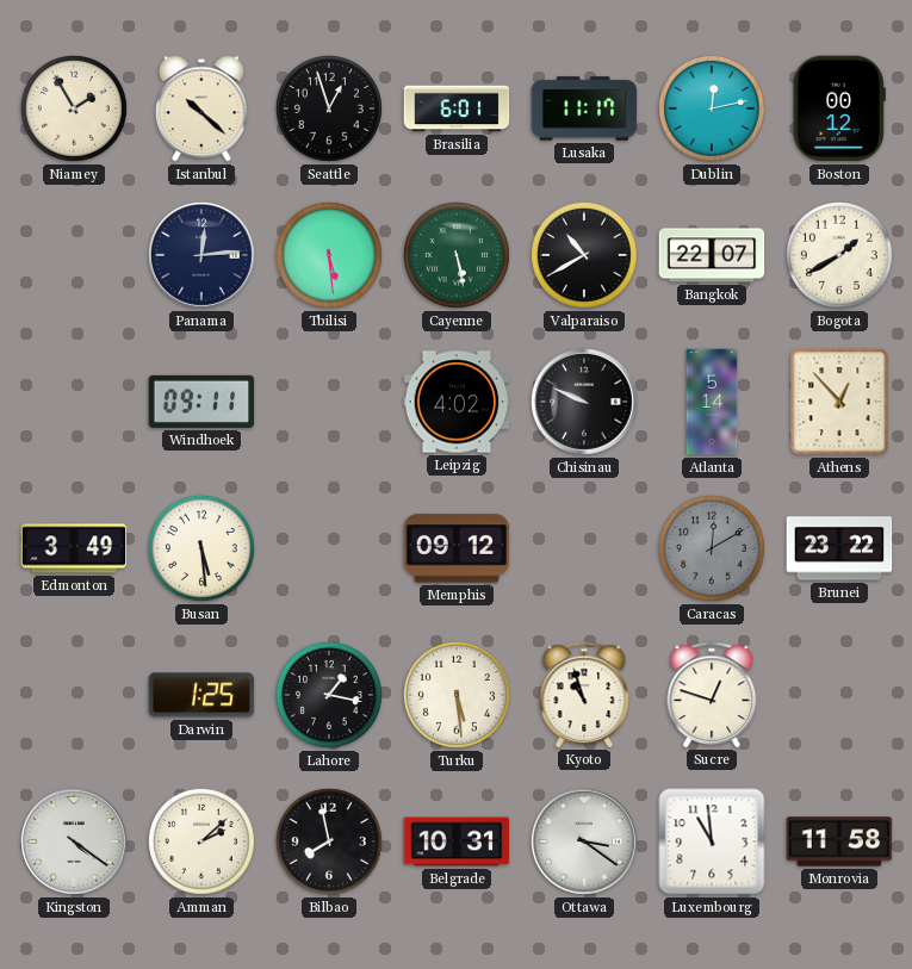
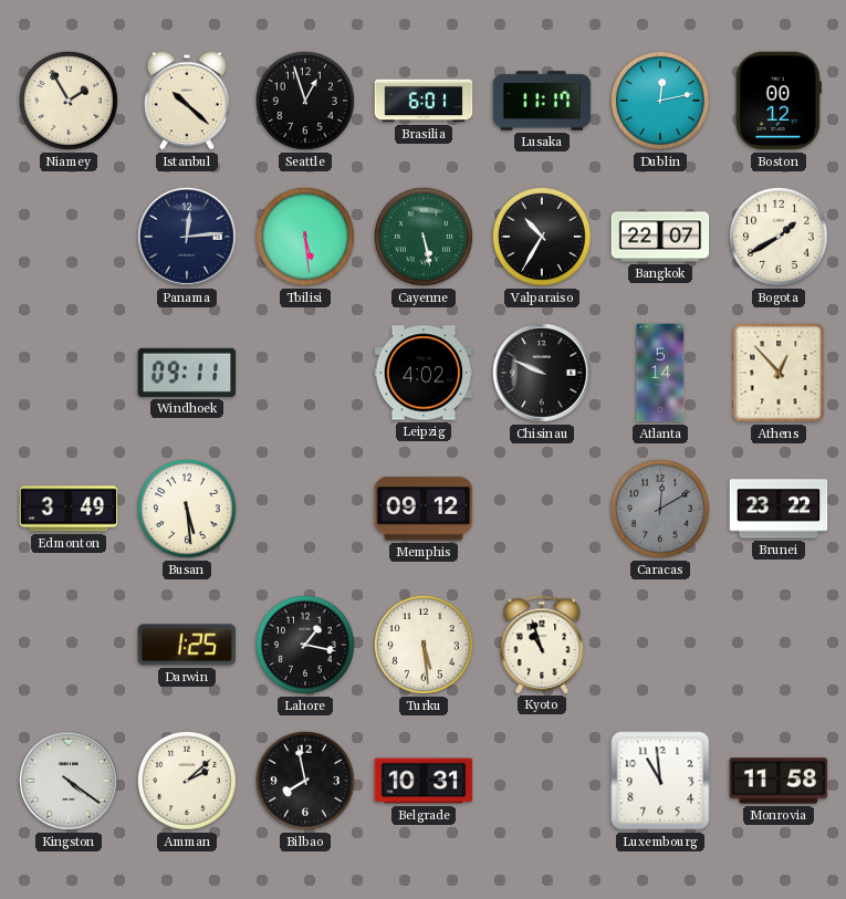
Valparaiso: 10:40 -> 10:35 (542, 237)
Sucre: 12:48 -> none (712, 695)
Ottawa: 3:21 -> none (584, 841)
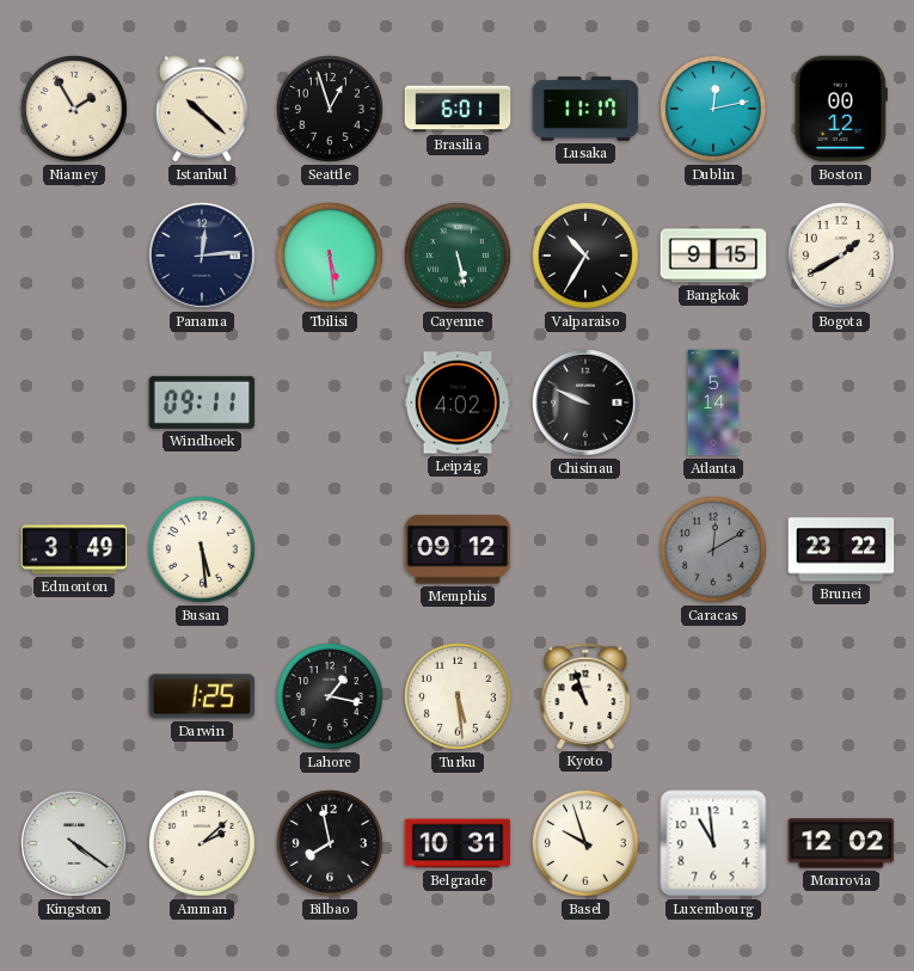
Bangkok: 22:07 -> 9:15 (713, 256)
Athens: 12:53 -> none (779, 373)
Basel: none -> 9:57 (585, 843)
Monrovia: 11:58 -> 12:02 (841, 843)
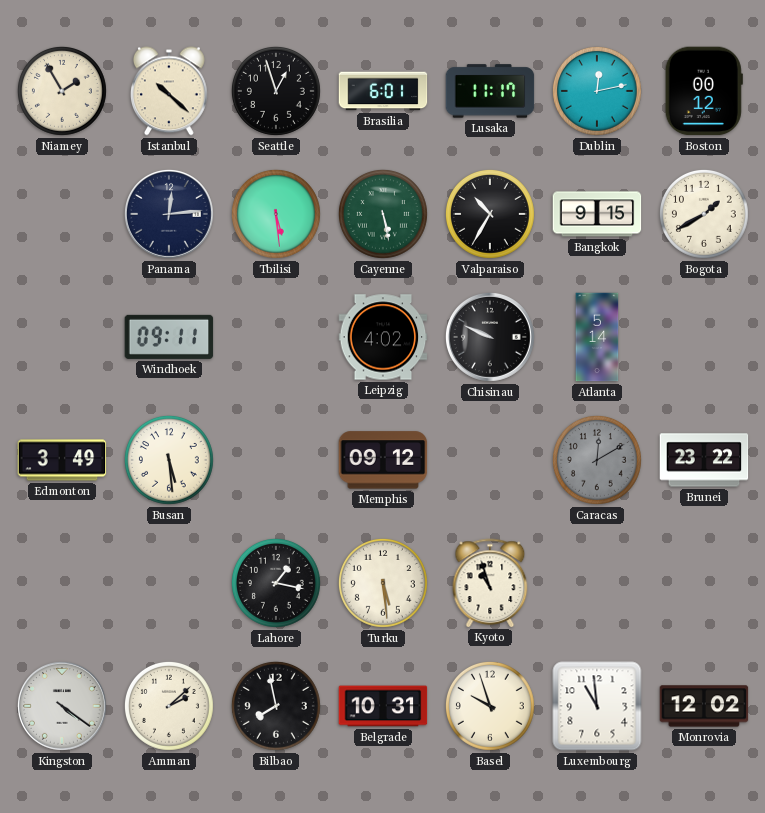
Darwin: 1:25 -> none (202, 696)
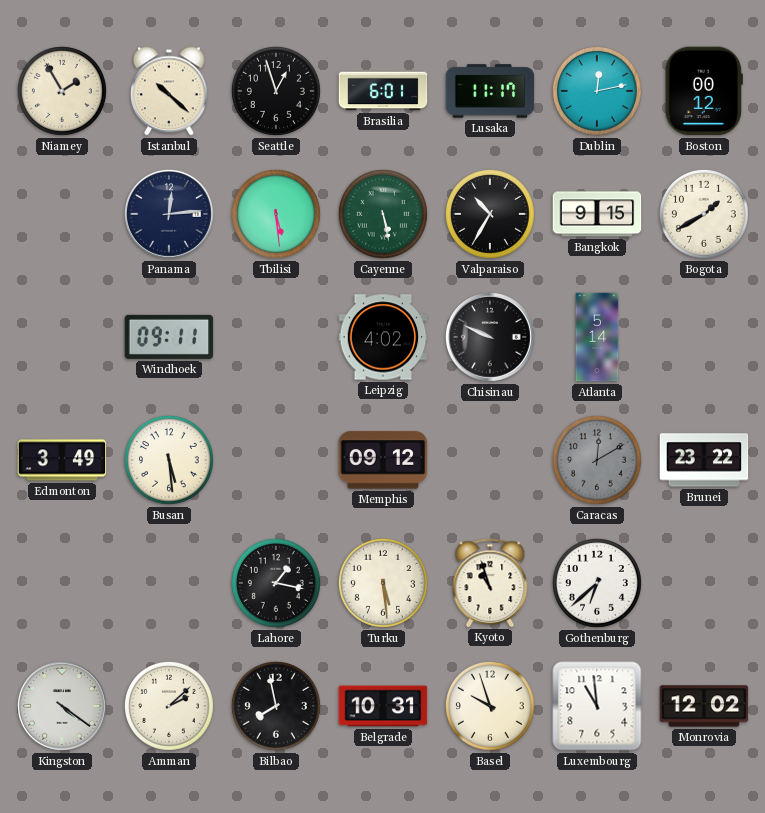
Gothenburg: none -> 6:38 (597, 583)
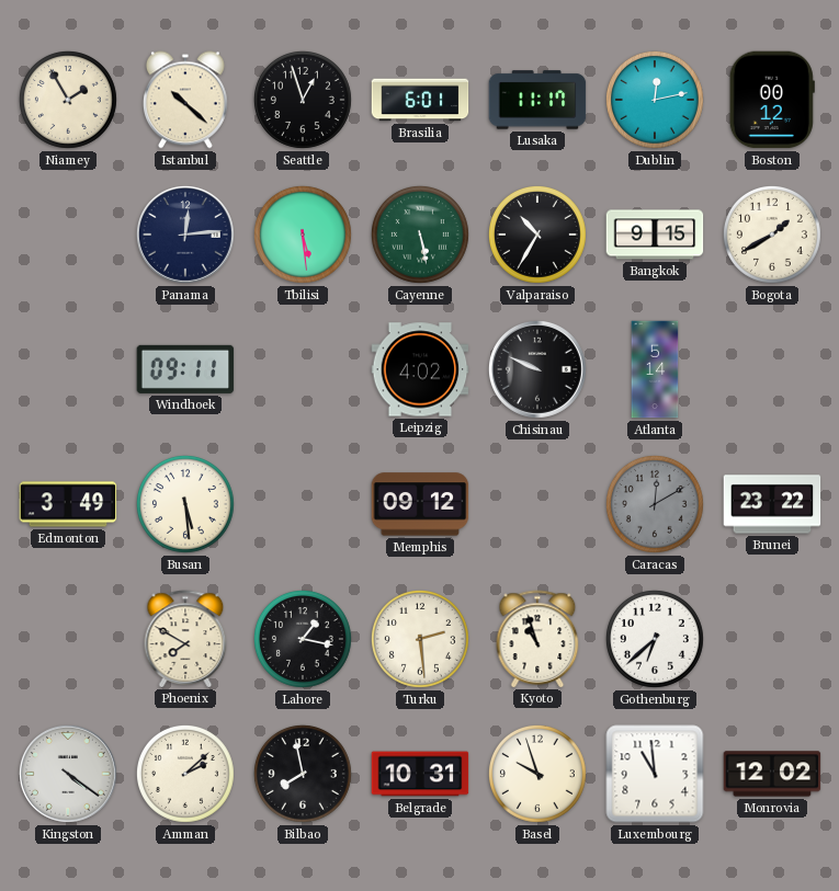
Phoenix: none -> 7:50 (185, 639)
Turku: 5:29 -> 2:29 (420, 639)
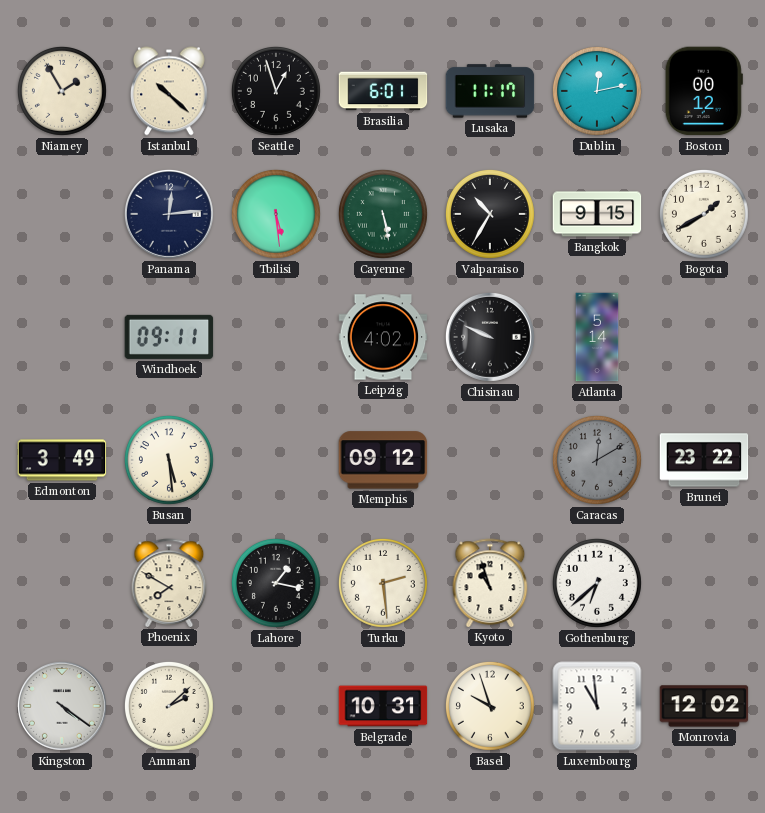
Bilbao: 7:58 -> none (303, 774)
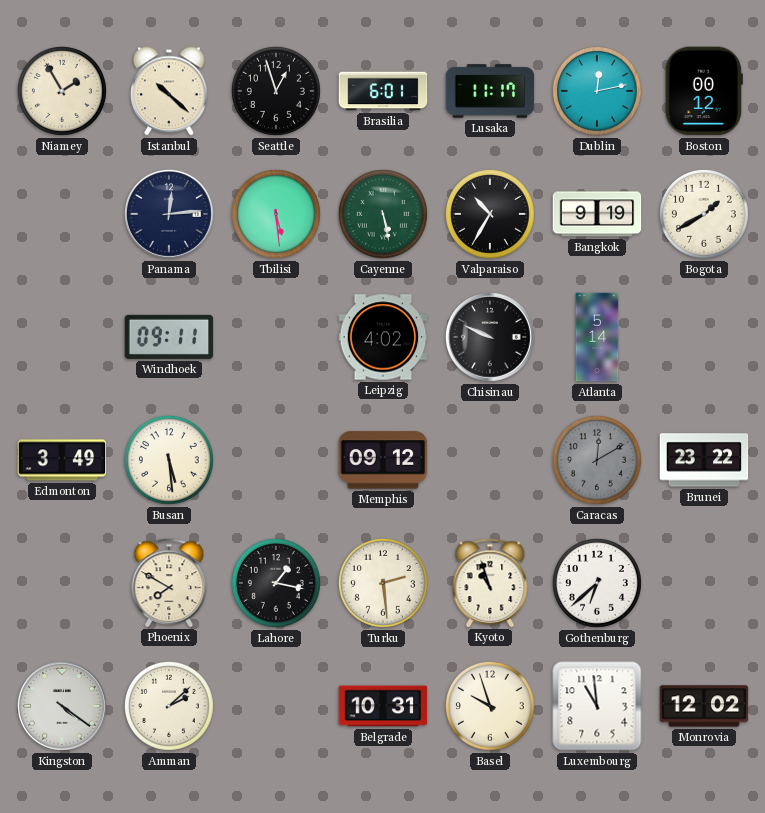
Bangkok: 9:15 -> 9:19 (597, 214)
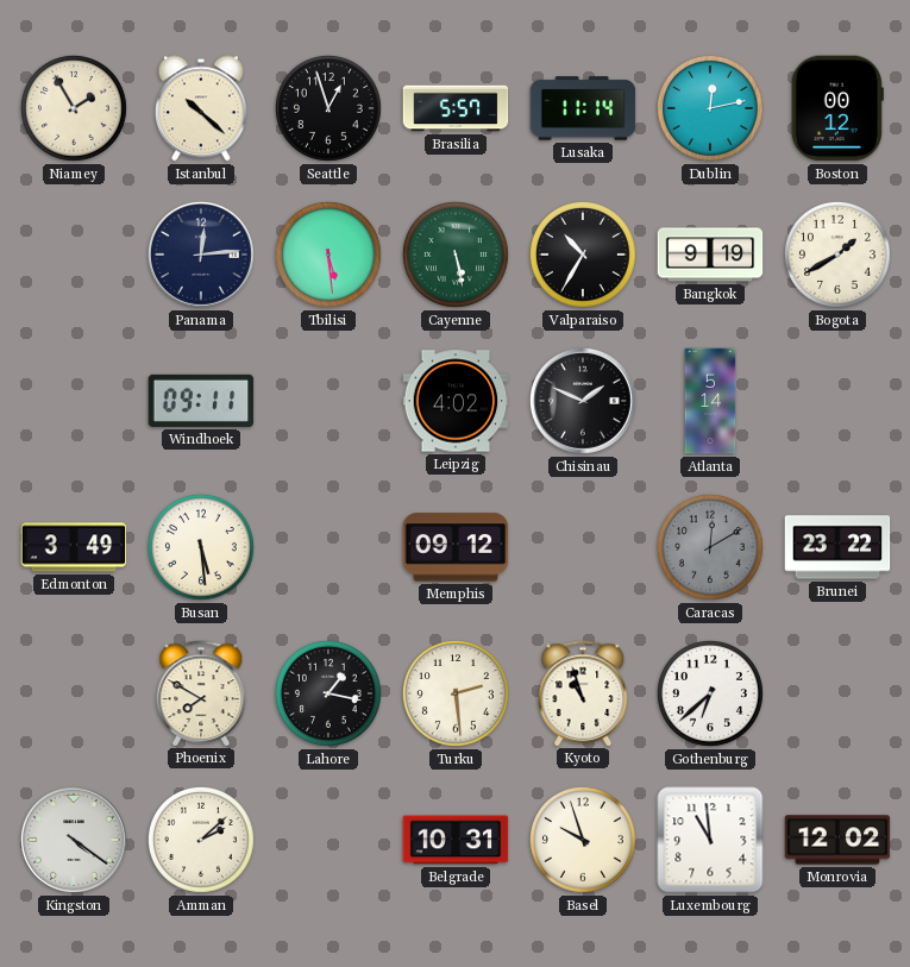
Brasilia: 6:01 -> 5:57 (456, 108)
Lusaka: 11:17 -> 11:14 (583, 108)
Chisinau: 9:49 -> 1:49 (583, 401)
